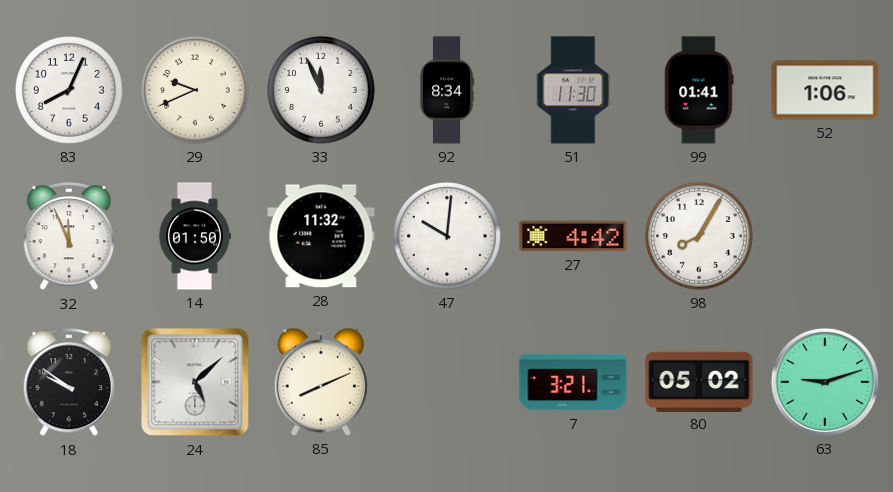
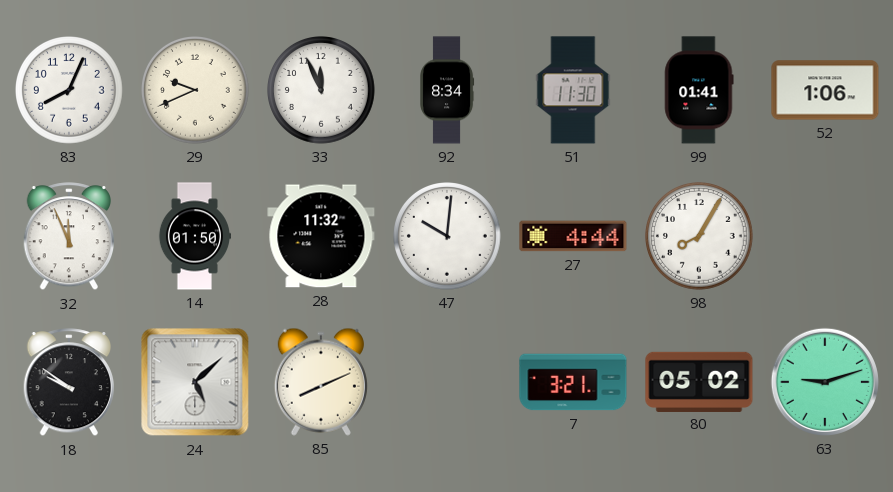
27: 4:42 -> 4:44 (573, 236)
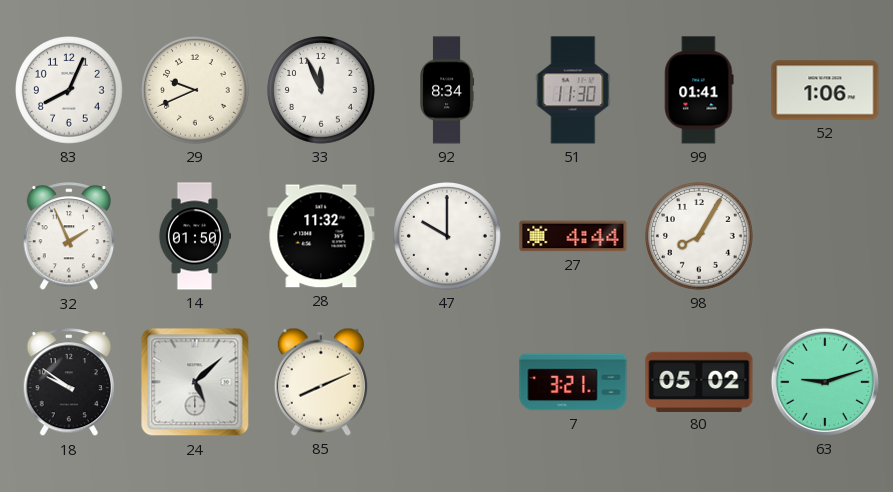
32: 11:56 -> 1:56 (68, 237)
47: 10:01 -> 10:00 (448, 237)
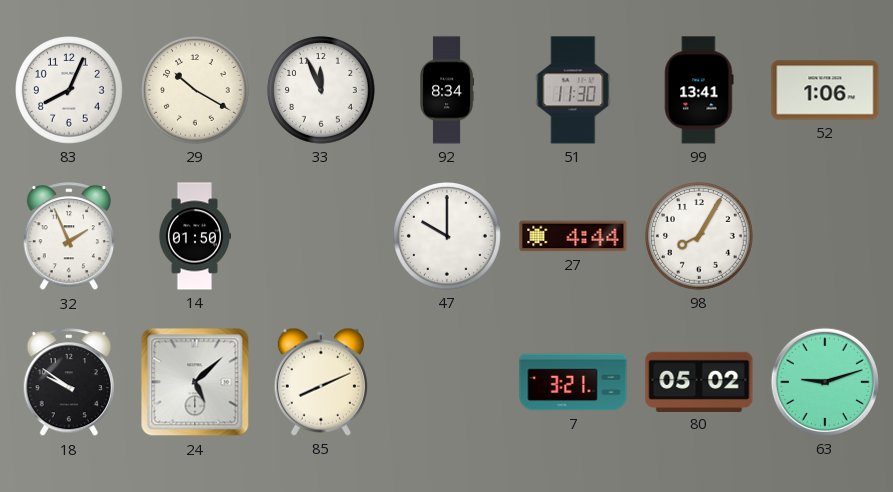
29: 9:41 -> 10:20 (196, 91)
99: 01:41 -> 13:41 (699, 90)
28: 11:32 -> none (321, 236)
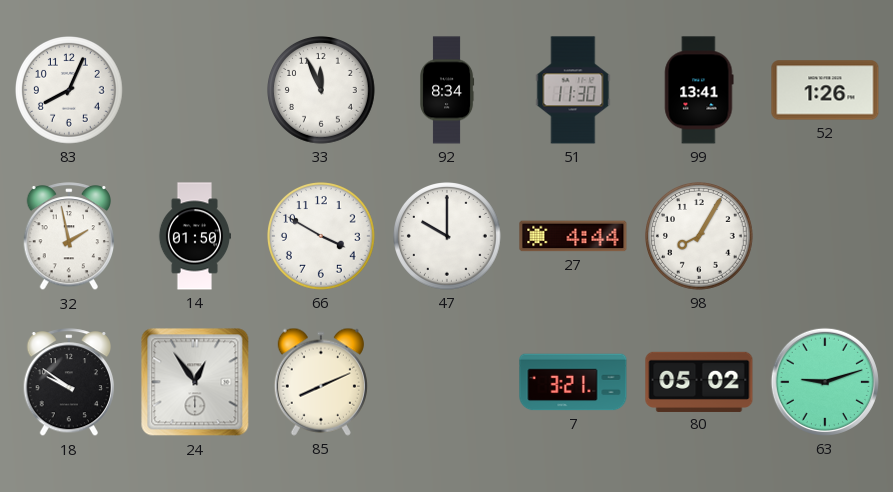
29: 10:20 -> none (196, 91)
52: 1:06 -> 1:26 (825, 90)
32: 1:56 -> 1:58 (68, 237)
66: none -> 3:50 (322, 237)
24: 5:08 -> 12:54 (195, 382)
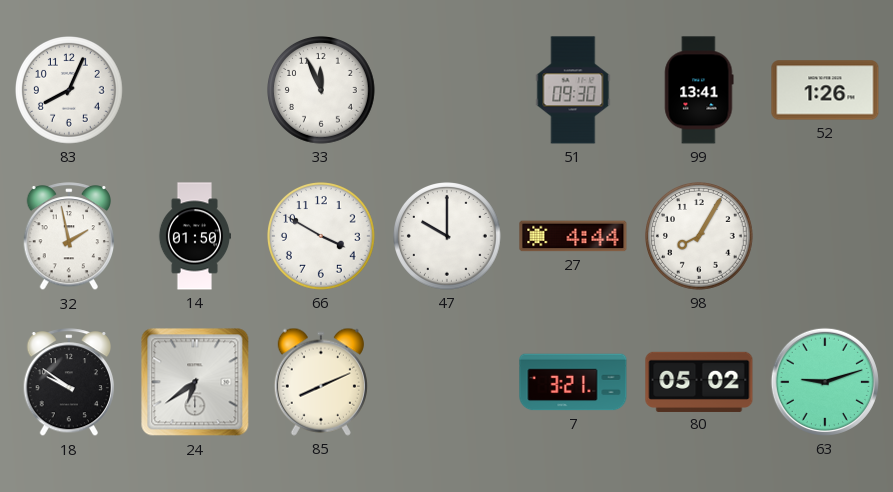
92: 8:34 -> none (447, 90)
51: 11:30 -> 09:30 (573, 90)
24: 12:54 -> 6:39 (195, 382)
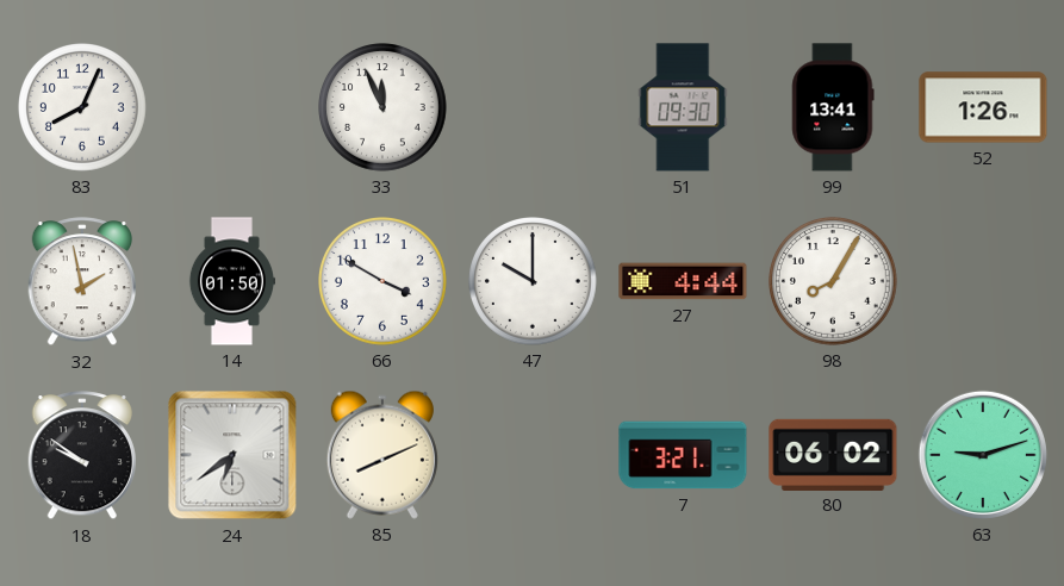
80: 05:02 -> 06:02 (833, 454)
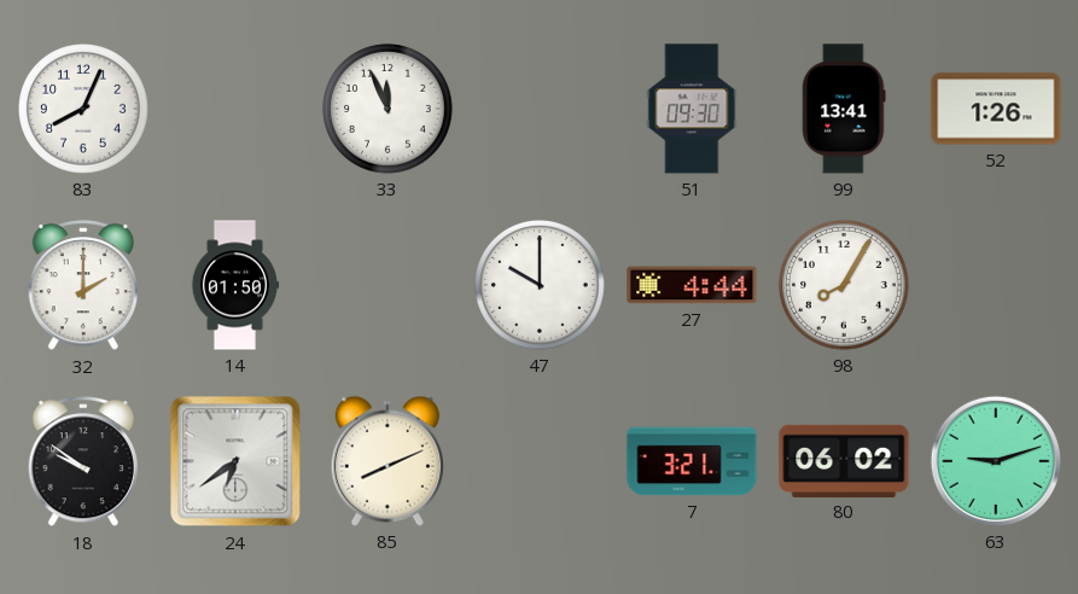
32: 1:58 -> 2:00 (82, 286)
66: 3:50 -> none (384, 282)
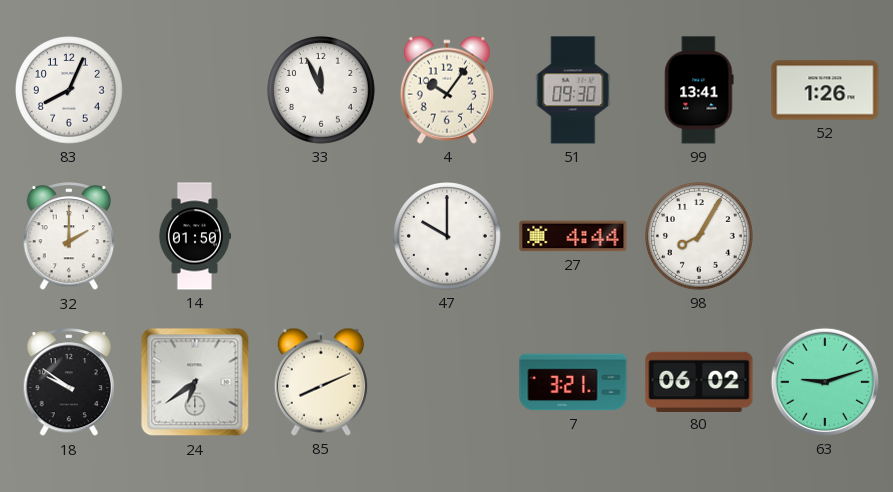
4: none -> 10:06 (447, 90)
